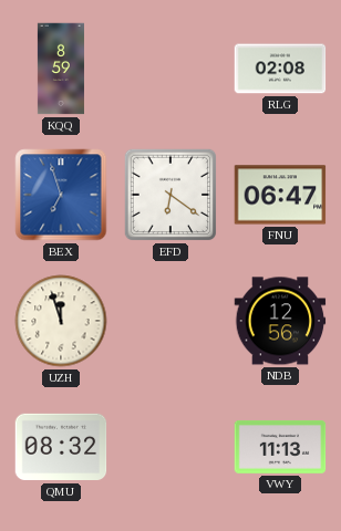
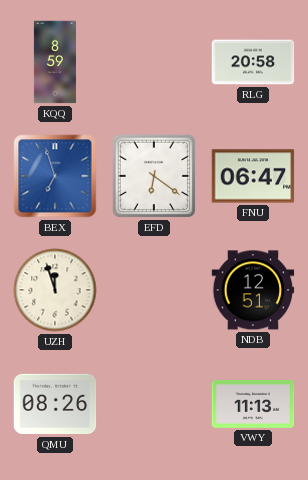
RLG: 02:08 -> 20:58 (253, 62)
NDB: 12:56 -> 12:51 (253, 290)
QMU: 08:32 -> 08:26 (55, 404)
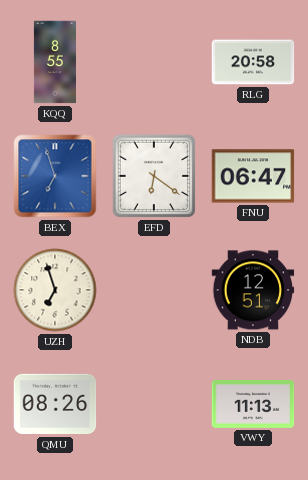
KQQ: 8:59 -> 8:55 (55, 62)
UZH: 11:57 -> 6:57 (55, 290)
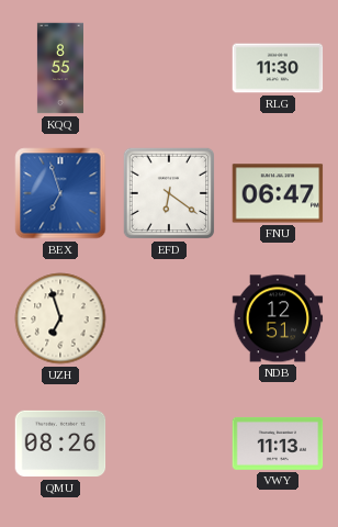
RLG: 20:58 -> 11:30 (278, 68)
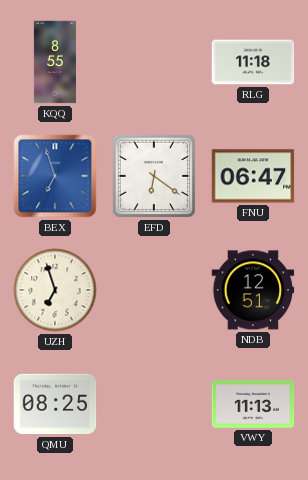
RLG: 11:30 -> 11:18 (253, 62)
QMU: 08:26 -> 08:25 (55, 404)
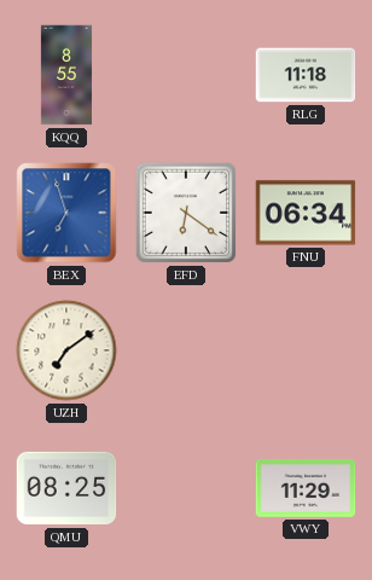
FNU: 06:47 -> 06:34 (306, 213)
UZH: 6:57 -> 7:09 (66, 350)
NDB: 12:51 -> none (253, 290)
VWY: 11:13 -> 11:29 (306, 488)
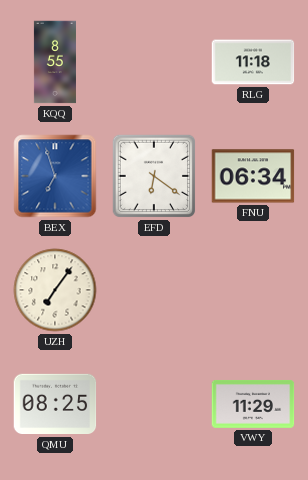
UZH: 7:09 -> 7:06 (55, 290)
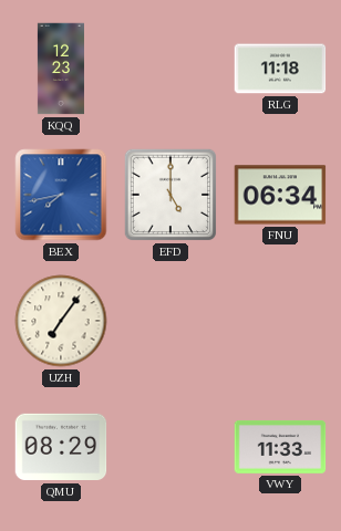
KQQ: 8:55 -> 12:23 (61, 69)
BEX: 6:57 -> 7:43 (61, 195)
EFD: 6:21 -> 5:00 (170, 195)
QMU: 08:25 -> 08:29 (61, 447)
VWY: 11:29 -> 11:33 (280, 447)
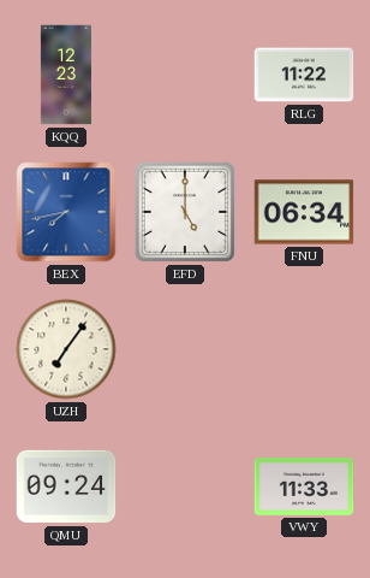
RLG: 11:18 -> 11:22 (304, 75)
QMU: 08:29 -> 09:24 (66, 486)
